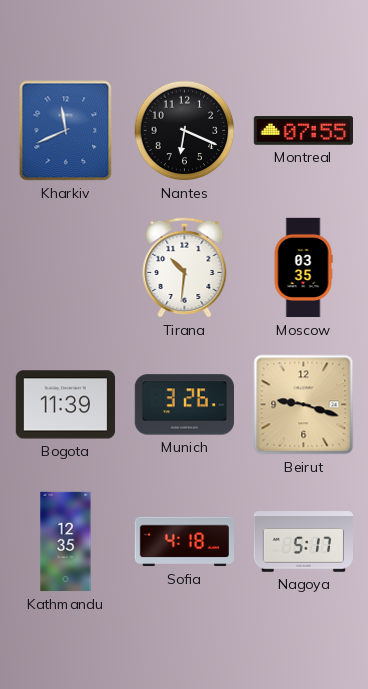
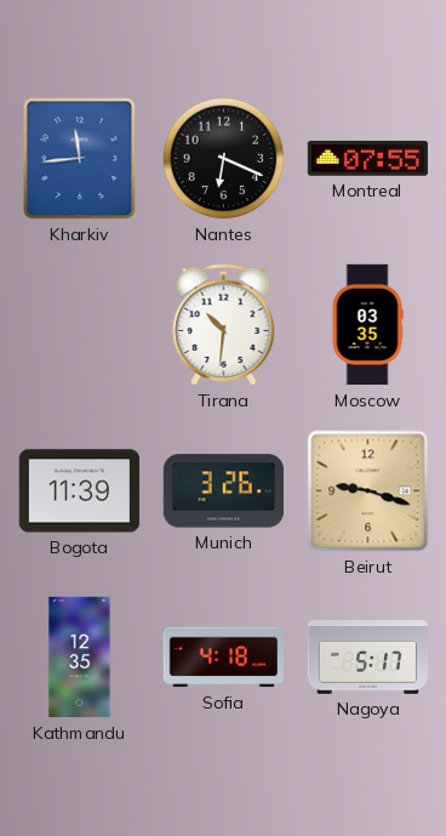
Kharkiv: 11:41 -> 11:44 (80, 159)
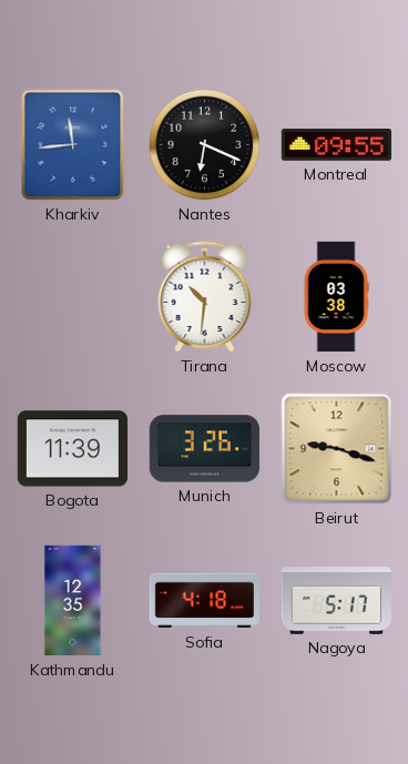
Montreal: 07:55 -> 09:55 (336, 145)
Moscow: 03:35 -> 03:38 (336, 297)
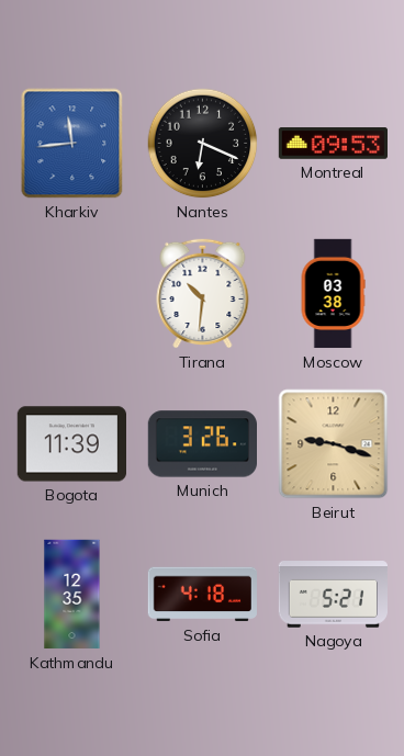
Montreal: 09:55 -> 09:53 (333, 144)
Nagoya: 5:17 -> 5:21 (333, 595)
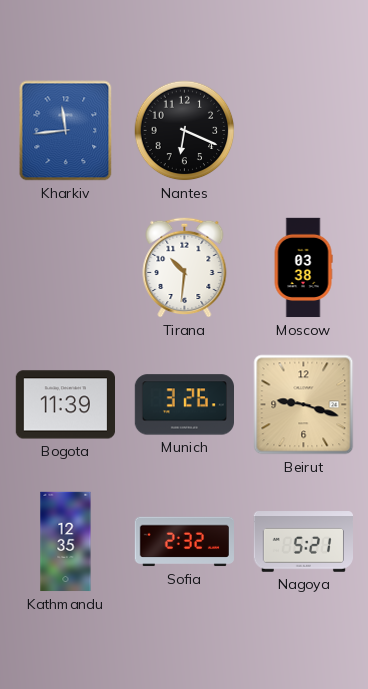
Montreal: 09:53 -> none (333, 144)
Sofia: 4:18 -> 2:32 (184, 542)
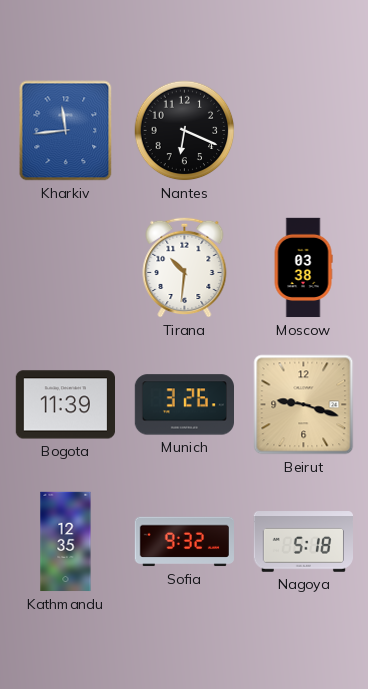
Sofia: 2:32 -> 9:32 (184, 542)
Nagoya: 5:21 -> 5:18 (303, 542)
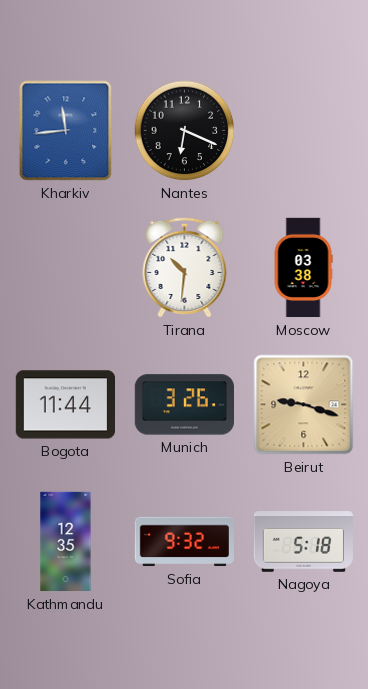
Bogota: 11:39 -> 11:44 (65, 405)
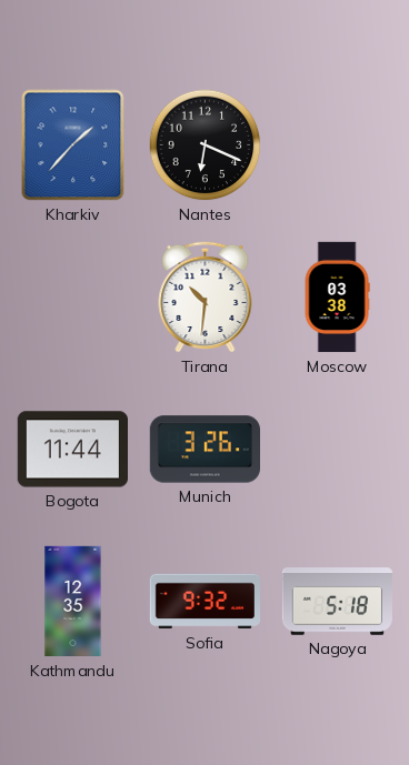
Kharkiv: 11:44 -> 1:37 (73, 145)
Beirut: 9:18 -> none (304, 405)
